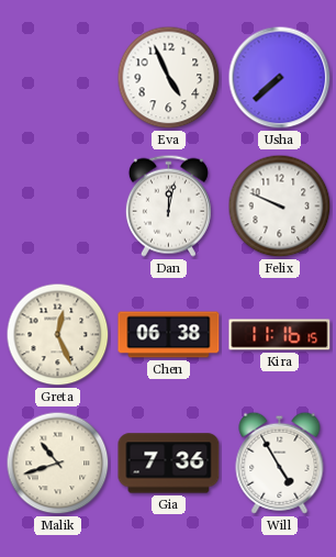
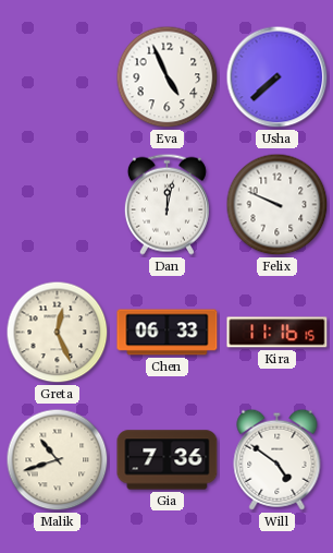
Chen: 06:38 -> 06:33 (168, 333)
Will: 4:55 -> 4:51 (277, 459)
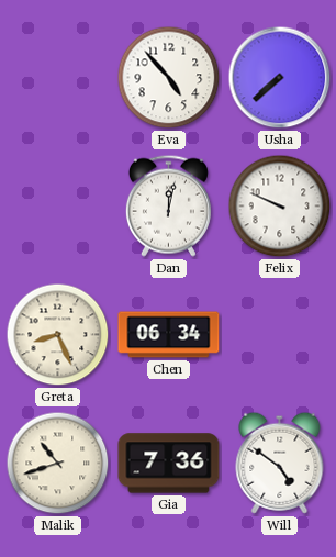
Eva: 4:56 -> 4:53 (169, 78)
Greta: 12:26 -> 8:26 (58, 335)
Chen: 06:33 -> 06:34 (169, 335)
Kira: 11:16 -> none (277, 333)
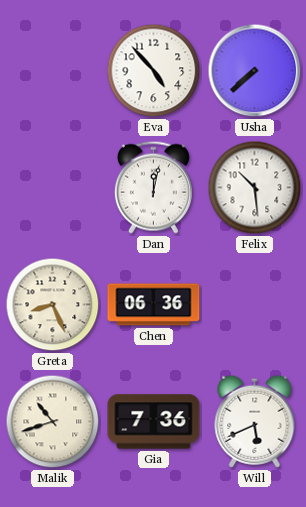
Felix: 9:49 -> 10:29 (255, 188)
Chen: 06:34 -> 06:36 (154, 305)
Will: 4:51 -> 5:41 (255, 421)
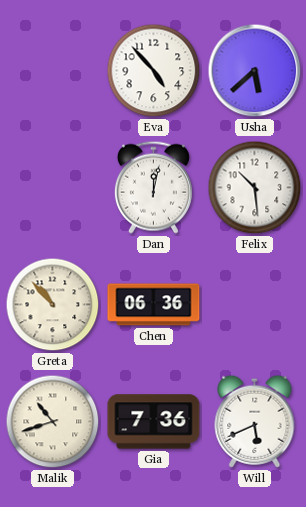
Usha: 7:38 -> 5:38 (255, 71)
Greta: 8:26 -> 10:53 (53, 305)
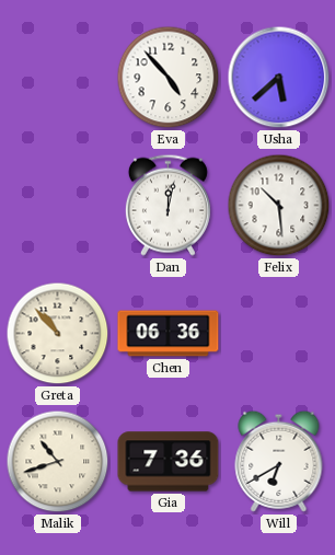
Will: 5:41 -> 6:40 (279, 461)
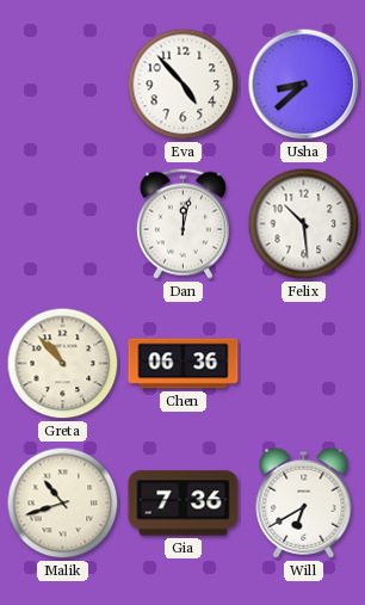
Usha: 5:38 -> 8:38 (304, 85)
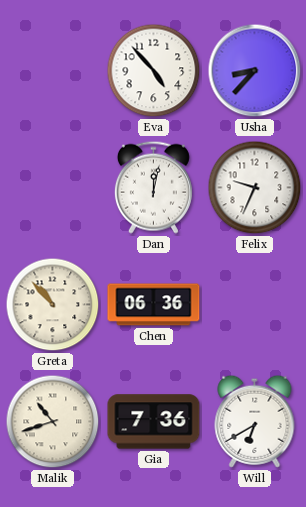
Usha: 8:38 -> 8:37 (255, 71)
Felix: 10:29 -> 9:34 (255, 188)
